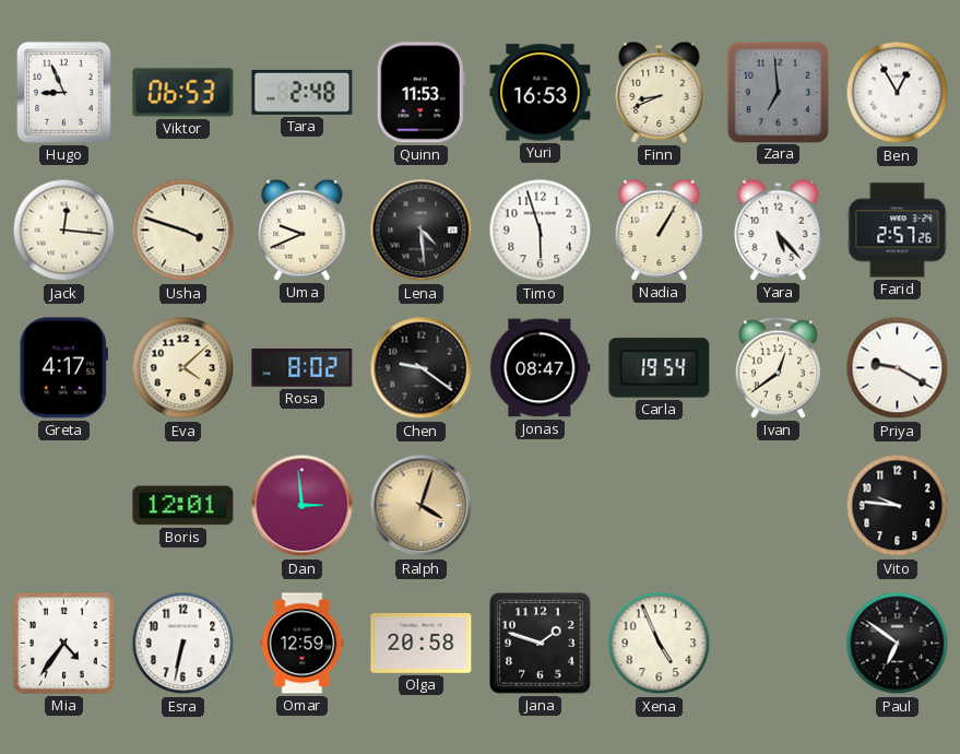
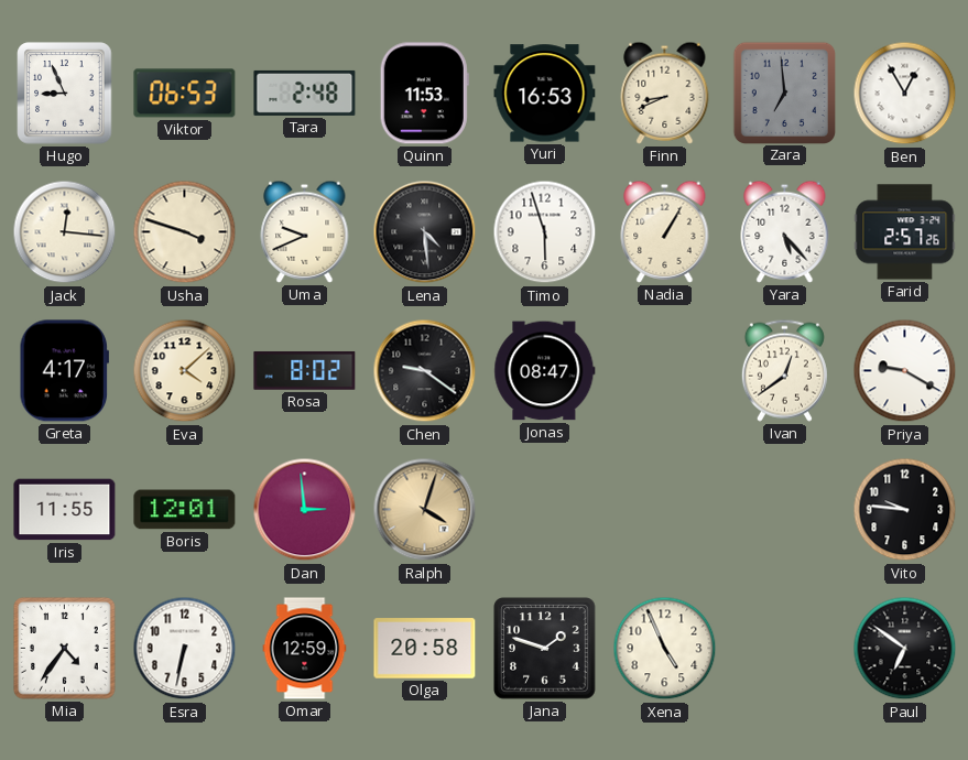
Carla: 19:54 -> none (660, 368)
Iris: none -> 11:55 (65, 510)
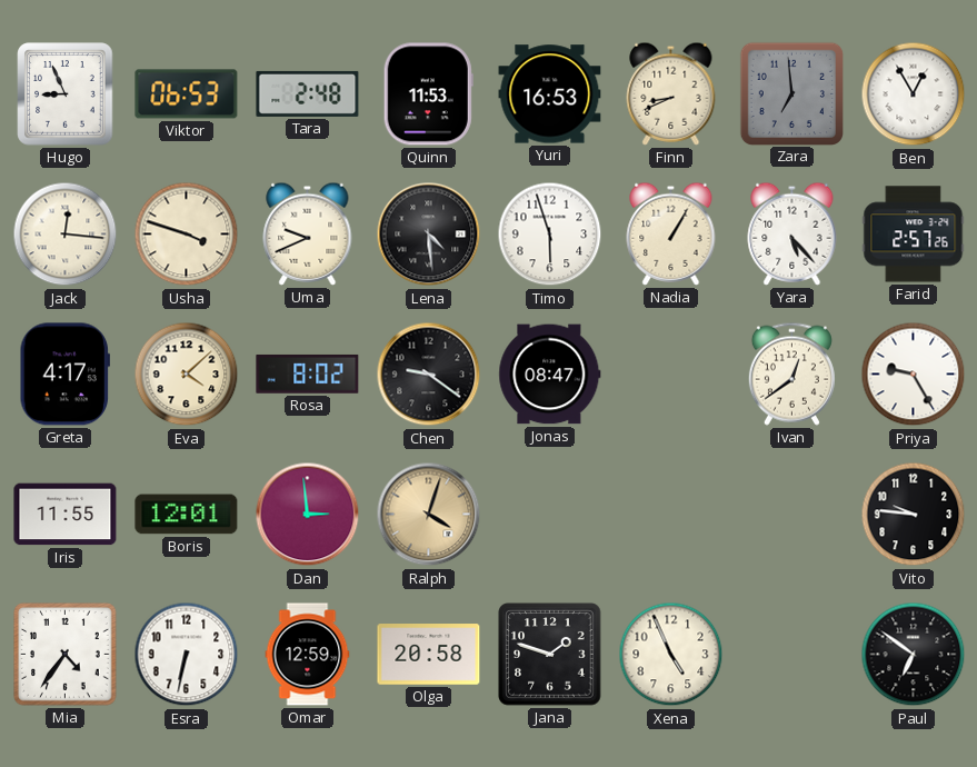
Priya: 9:20 -> 9:25 (914, 375)
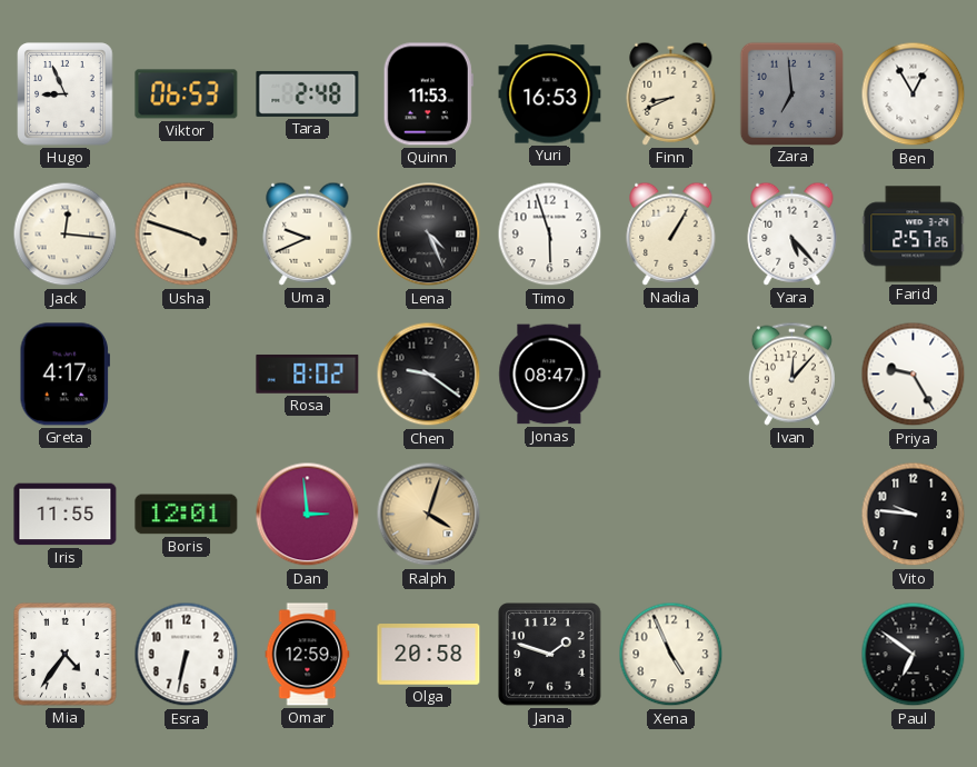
Lena: 4:29 -> 4:26 (429, 235)
Eva: 4:08 -> none (187, 375)
Ivan: 12:39 -> 12:07 (791, 373)
